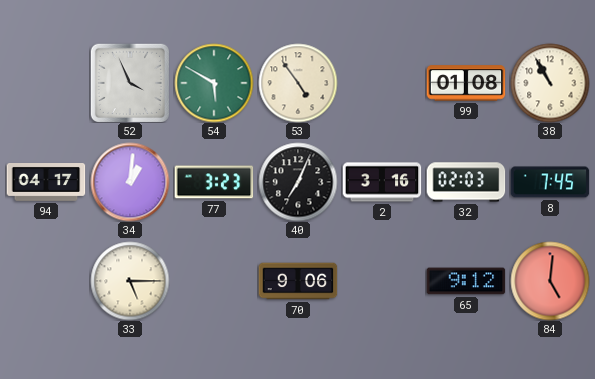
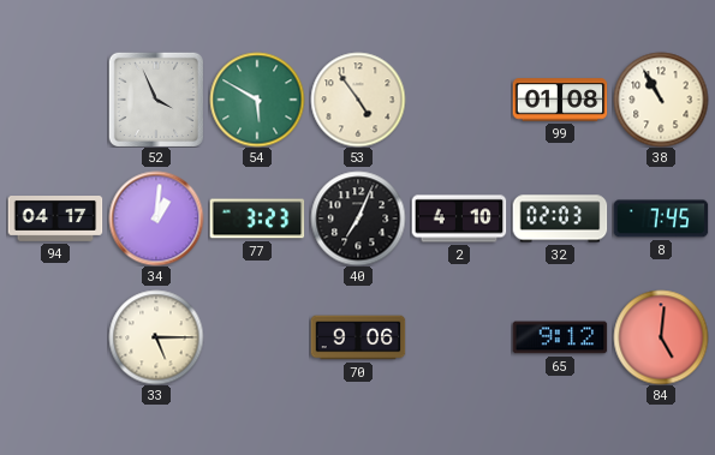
2: 3:16 -> 4:10 (459, 218)
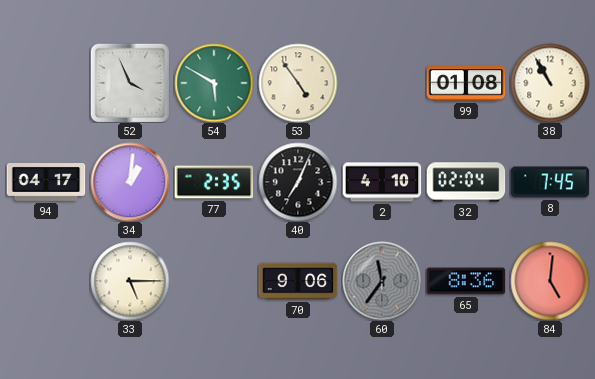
77: 3:23 -> 2:35 (214, 182)
32: 02:03 -> 02:04 (466, 182)
60: none -> 11:36 (382, 281)
65: 9:12 -> 8:36 (466, 281)
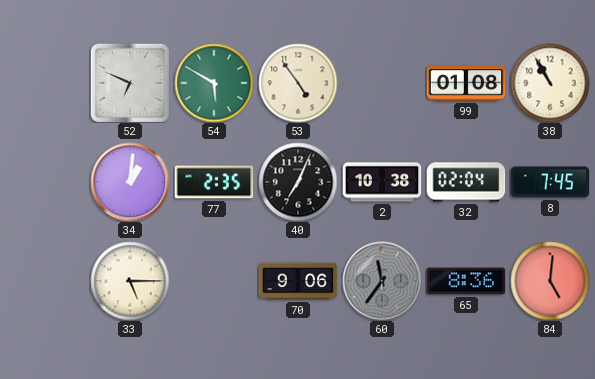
52: 3:56 -> 6:49 (130, 83)
94: 04:17 -> none (46, 183)
2: 4:10 -> 10:38 (382, 182)
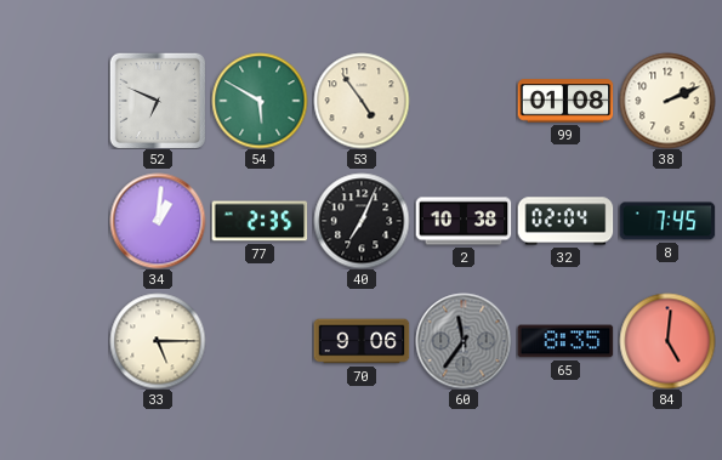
38: 10:55 -> 2:11 (667, 101)
65: 8:36 -> 8:35 (565, 341)
